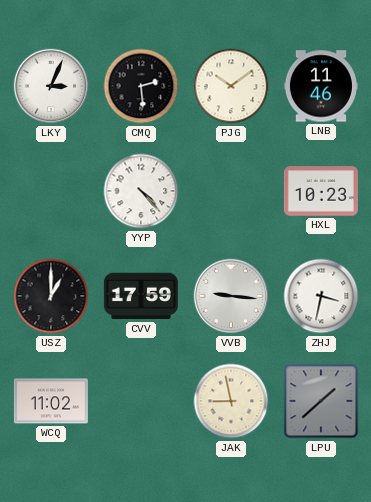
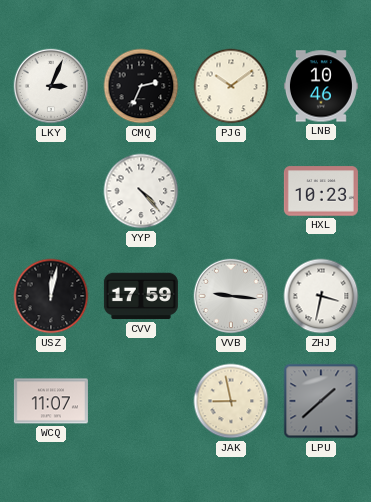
CMQ: 2:29 -> 2:34 (141, 86)
LNB: 11:46 -> 10:46 (321, 86)
USZ: 1:00 -> 12:02 (51, 296)
WCQ: 11:02 -> 11:07 (51, 401)
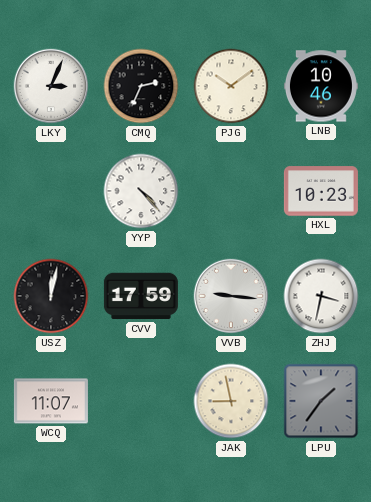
LPU: 1:38 -> 1:36 (321, 401)
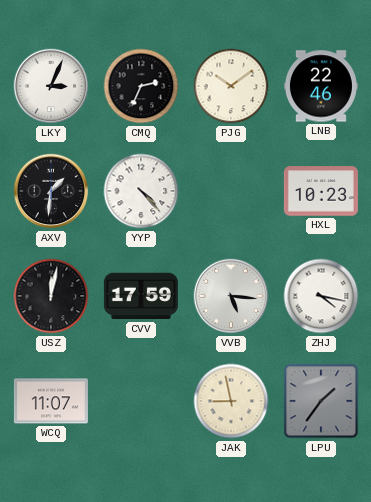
LNB: 10:46 -> 22:46 (321, 86)
AXV: none -> 1:31 (51, 191)
VVB: 9:16 -> 5:16 (231, 296)
ZHJ: 3:32 -> 4:17 (321, 296)
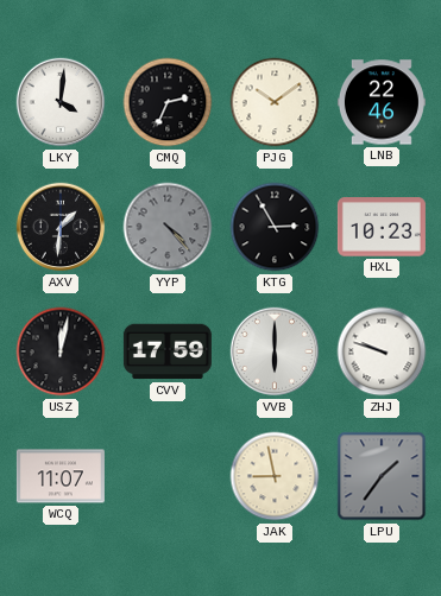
LKY: 3:04 -> 4:01 (61, 102)
YYP dial: white -> grey (168, 227)
KTG: none -> 2:55 (275, 227)
VVB: 5:16 -> 6:00 (275, 351)
ZHJ: 4:17 -> 9:48 (382, 351)
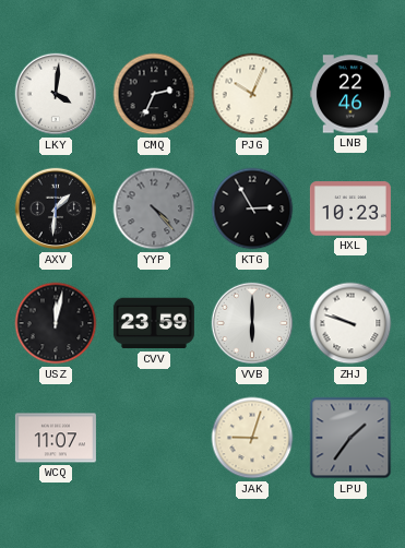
PJG: 10:09 -> 10:04 (252, 94)
CVV: 17:59 -> 23:59 (154, 323)
JAK: 8:58 -> 9:03 (252, 438)
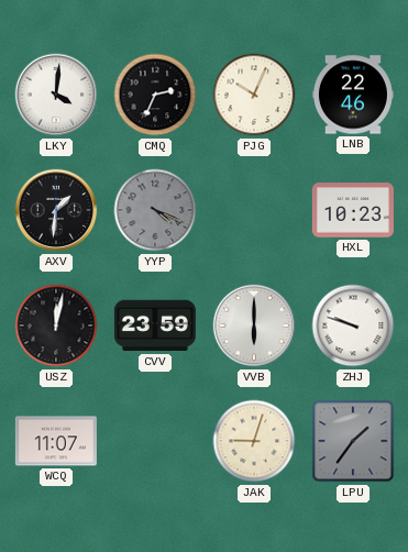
YYP: 4:23 -> 4:19 (155, 210)
KTG: 2:55 -> none (252, 209)
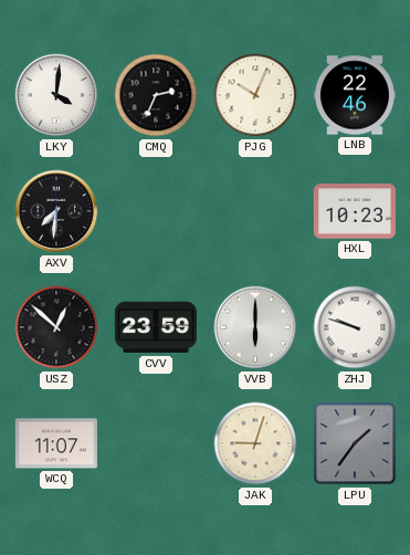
AXV: 1:31 -> 7:31 (56, 211)
YYP: 4:19 -> none (155, 210)
USZ: 12:02 -> 12:52 (56, 327)
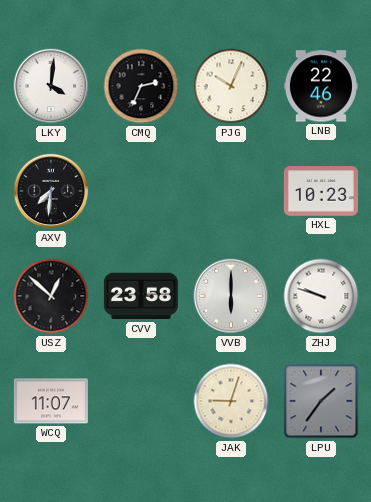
CVV: 23:59 -> 23:58 (141, 296)
